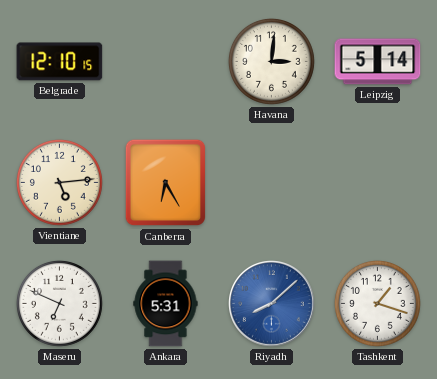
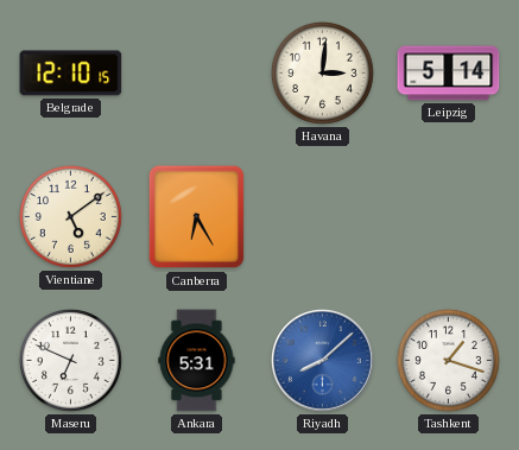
Vientiane: 5:14 -> 5:09 (70, 216)
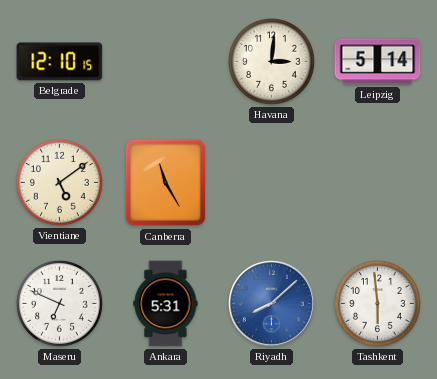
Canberra: 6:25 -> 11:25 (166, 183)
Tashkent: 1:18 -> 5:59 (377, 303)
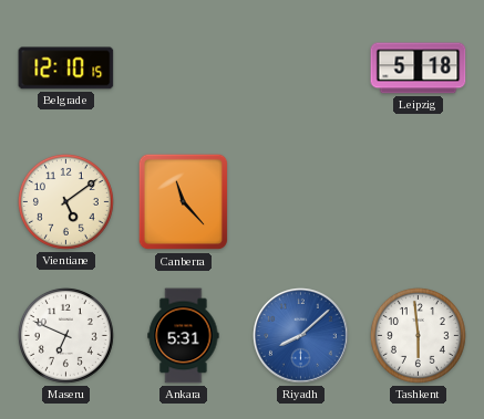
Havana: 3:01 -> none (271, 61)
Leipzig: 5:14 -> 5:18 (419, 69)
Canberra: 11:25 -> 11:23 (184, 202)
